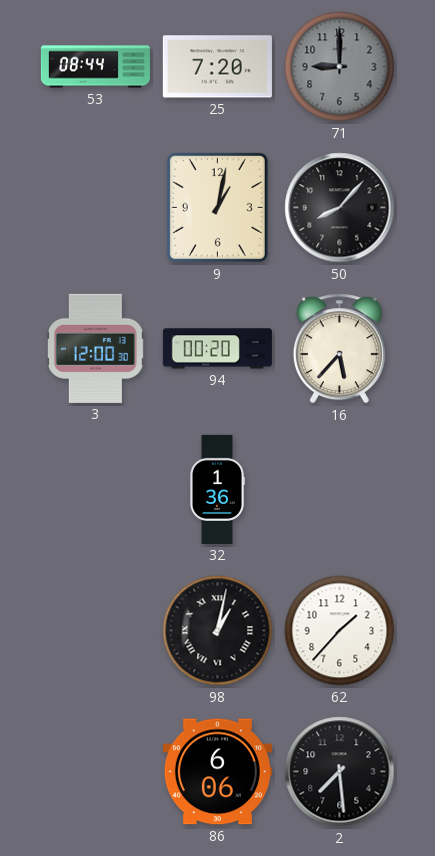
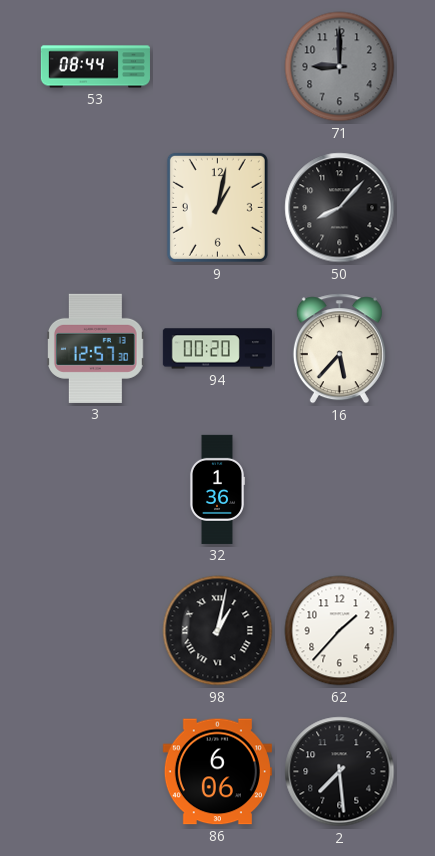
25: 7:20 -> none (217, 67)
3: 12:00 -> 12:57 (96, 348)
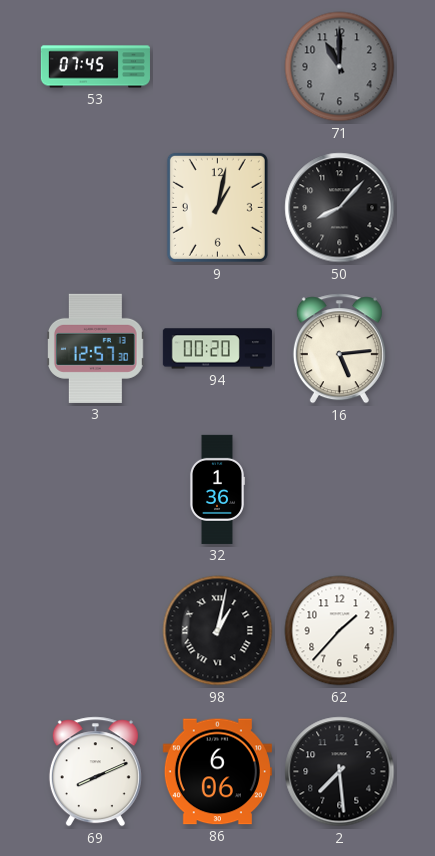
53: 08:44 -> 07:45 (95, 67)
71: 9:00 -> 11:00 (340, 67)
16: 5:37 -> 5:14 (339, 349)
69: none -> 8:11 (95, 772)
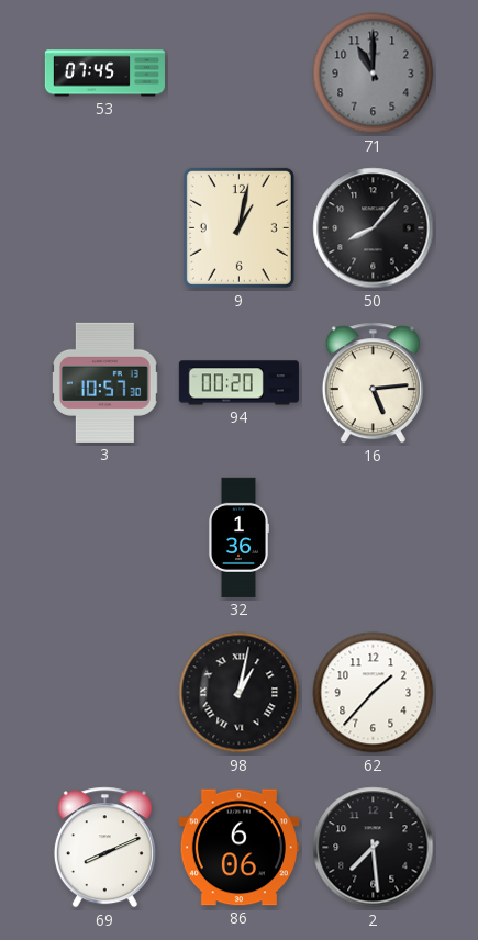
3: 12:57 -> 10:57 (105, 382)
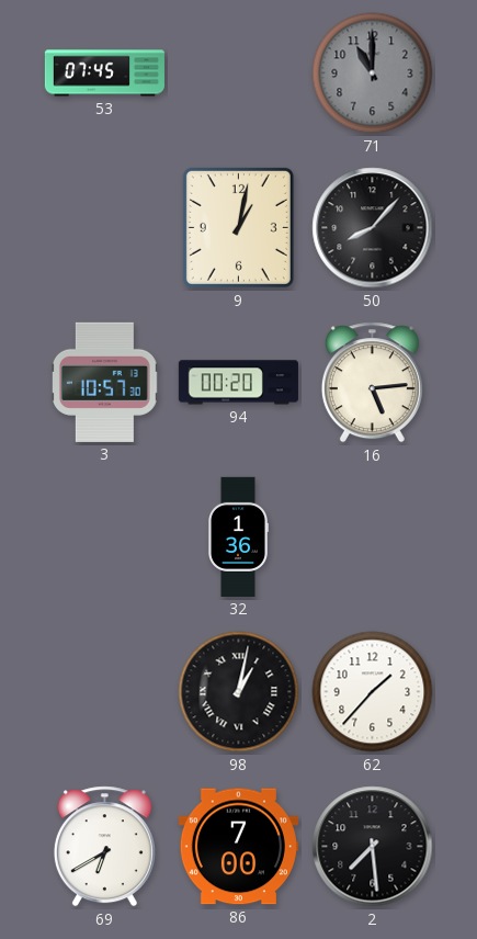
69: 8:11 -> 6:40 (104, 847)
86: 6:06 -> 7:00 (238, 847)
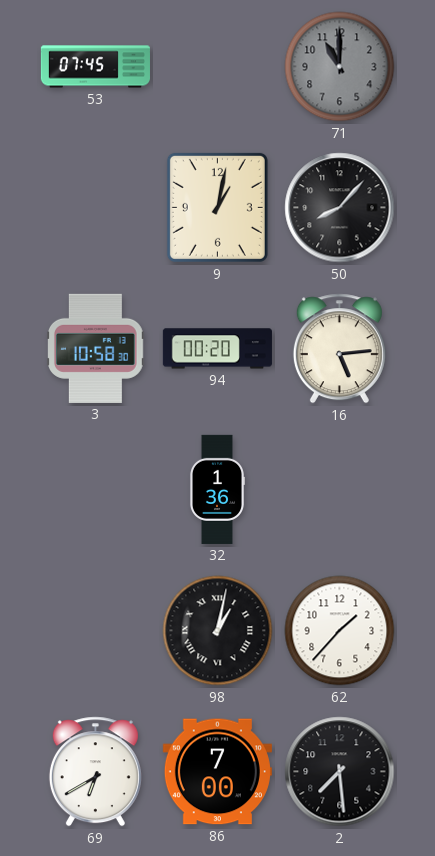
3: 10:57 -> 10:58 (96, 348)
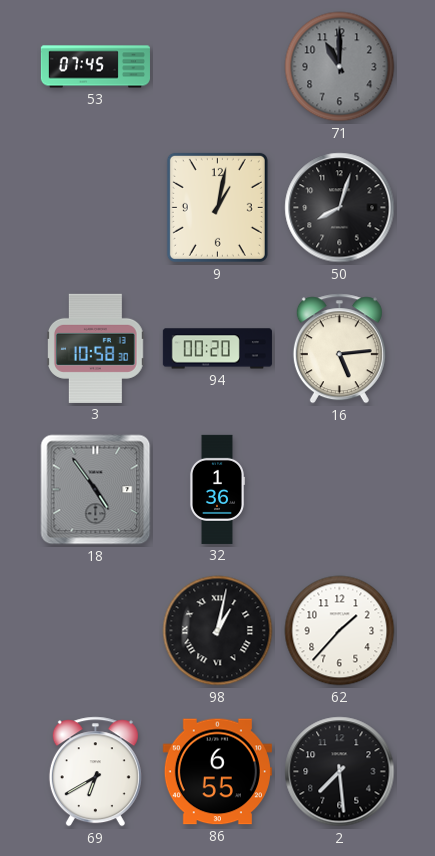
50: 8:07 -> 8:03 (340, 208)
18: none -> 4:54 (96, 490)
86: 7:00 -> 6:55 (217, 772)
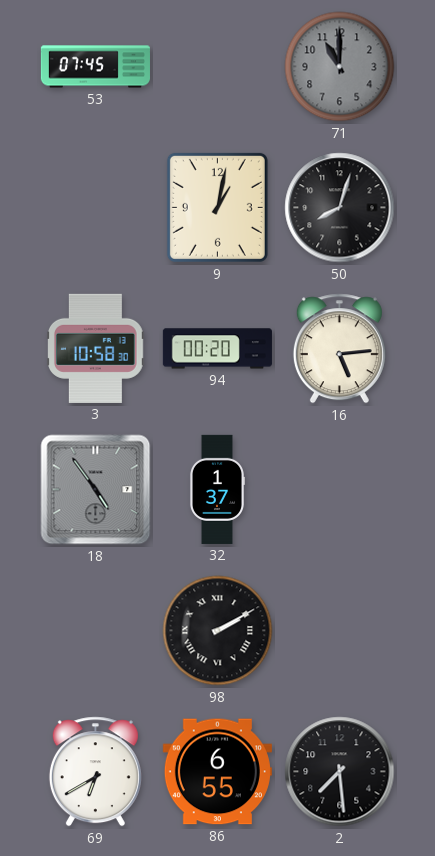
32: 1:36 -> 1:37 (216, 489)
98: 1:02 -> 2:10 (218, 631)
62: 1:37 -> none (340, 631)
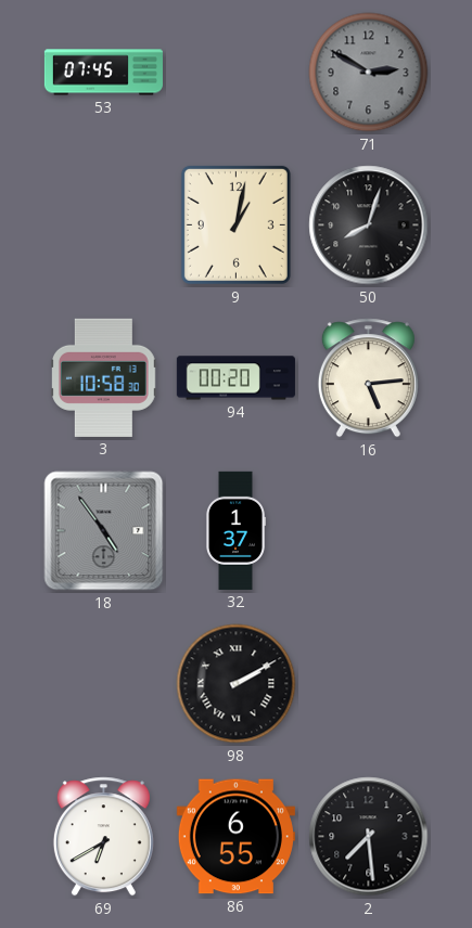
71: 11:00 -> 2:50 (369, 73)
